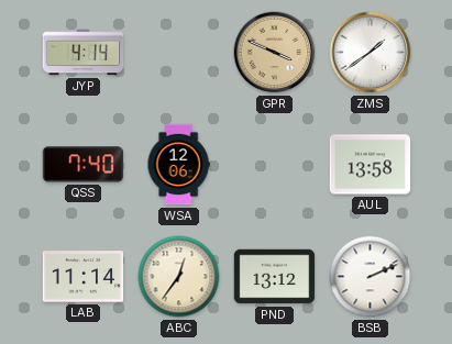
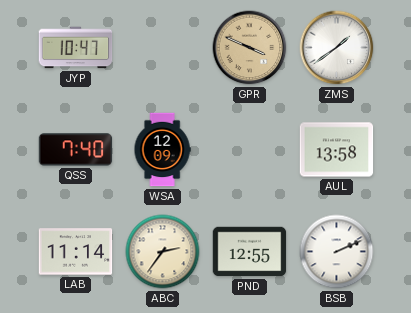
JYP: 4:14 -> 10:47 (76, 48)
WSA: 12:06 -> 12:09 (162, 150)
ABC: 12:36 -> 2:36 (163, 252)
PND: 13:12 -> 12:55 (250, 252)
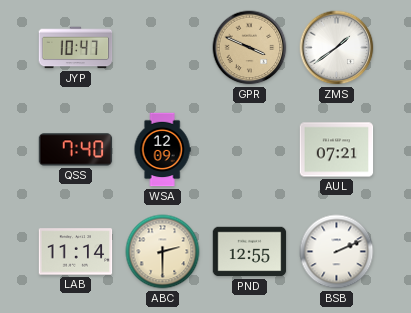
AUL: 13:58 -> 07:21 (337, 150)
ABC: 2:36 -> 2:30 (163, 252)
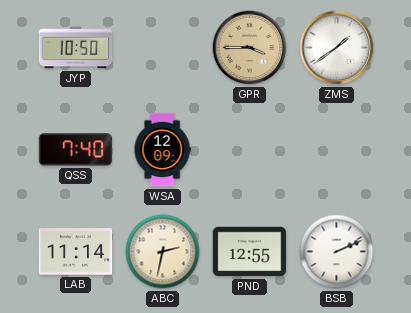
JYP: 10:47 -> 10:50 (76, 48)
GPR: 3:49 -> 3:45 (250, 48)
AUL: 07:21 -> none (337, 150)
ABC: 2:30 -> 2:32 (163, 252)
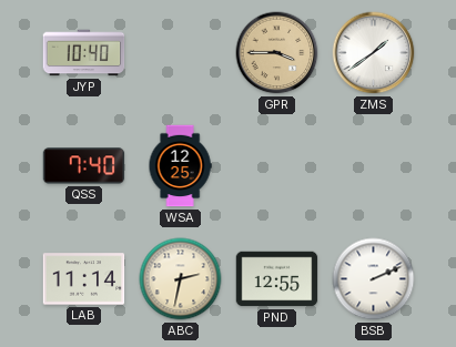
JYP: 10:50 -> 10:40 (84, 53)
WSA: 12:09 -> 12:25 (180, 166)
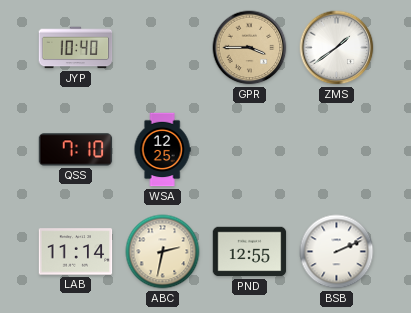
QSS: 7:40 -> 7:10 (76, 150)
